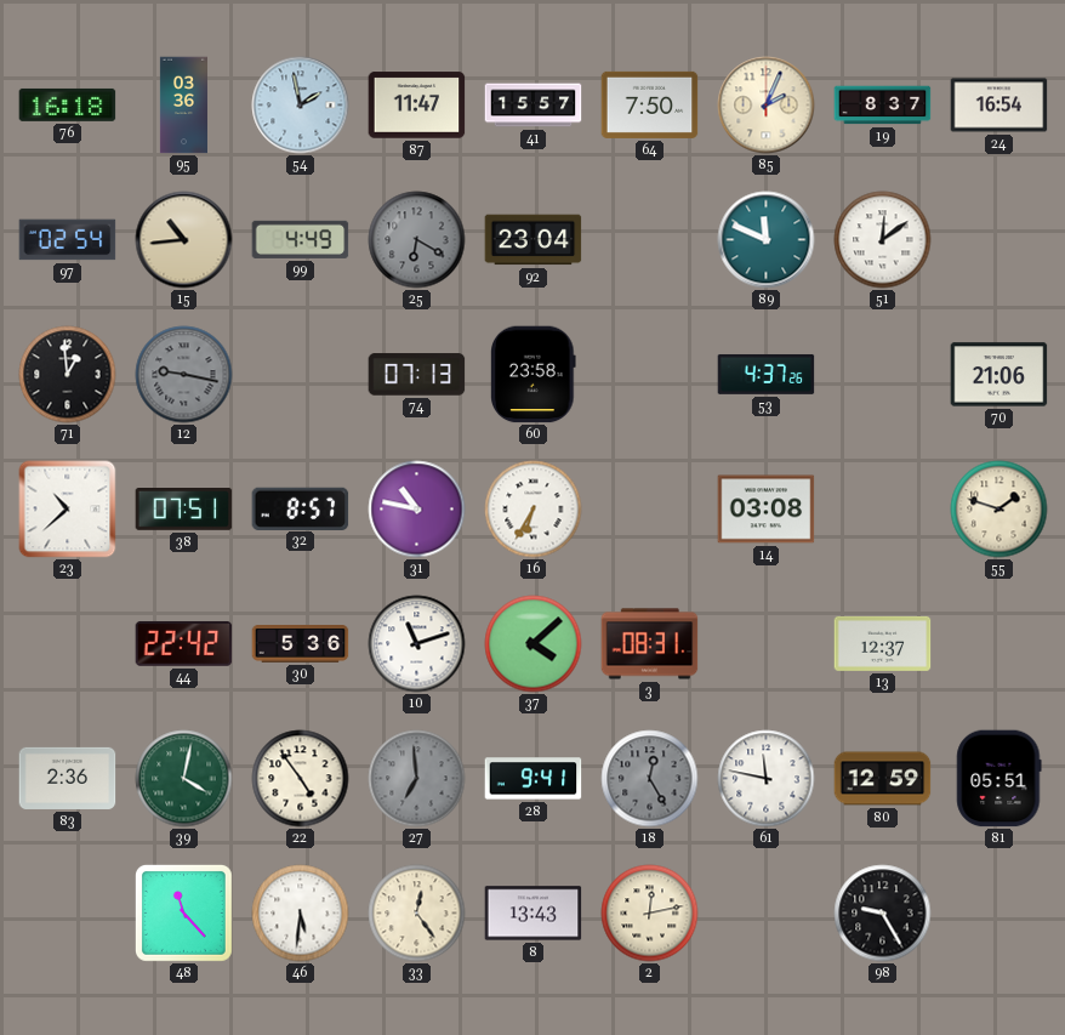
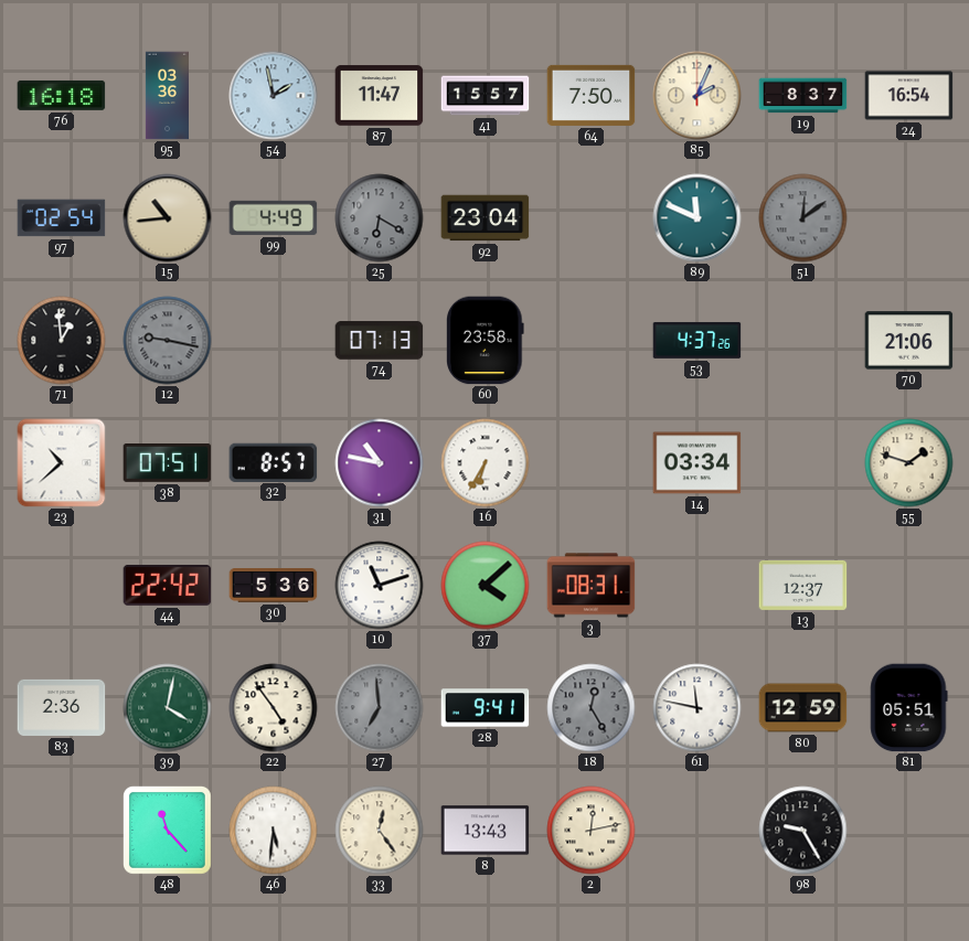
51 dial: white -> grey (803, 218)
14: 03:08 -> 03:34 (698, 463)
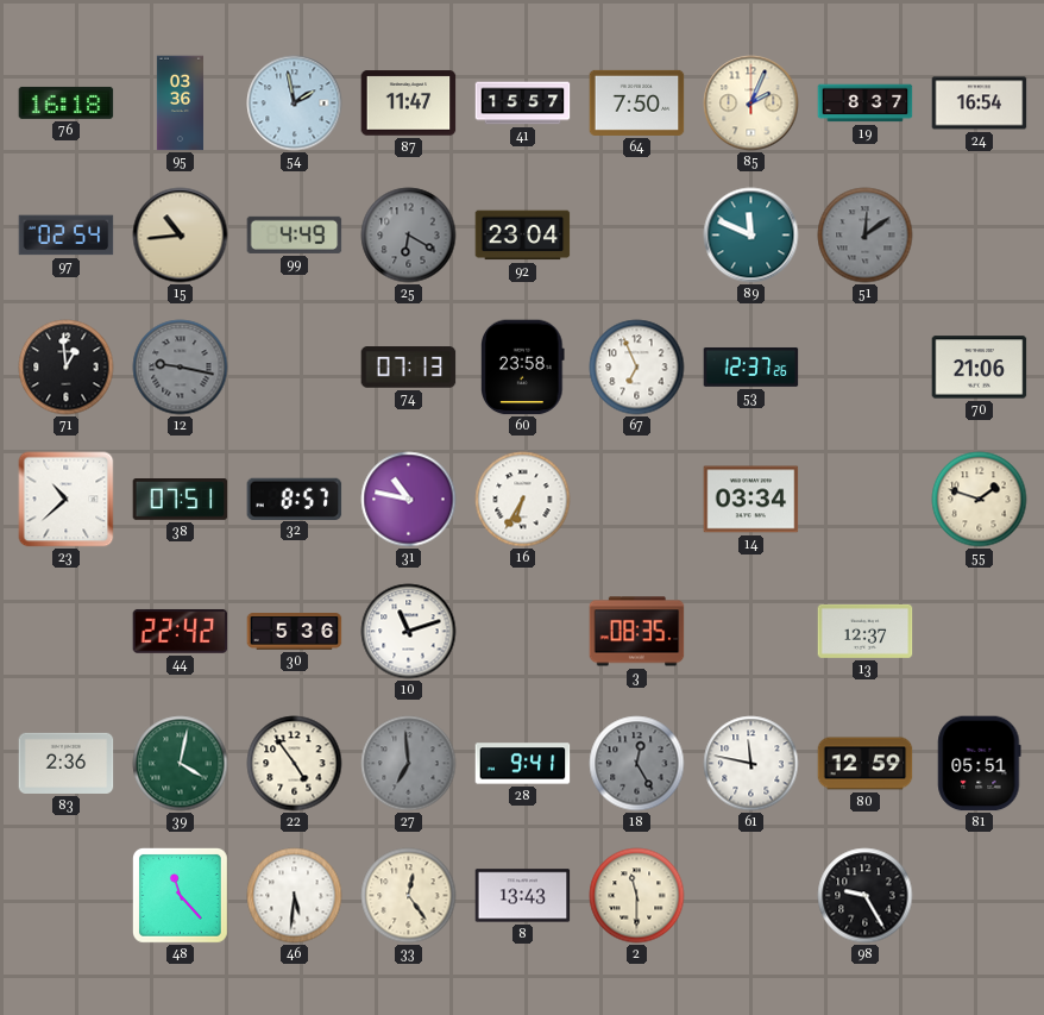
67: none -> 6:56 (637, 368)
53: 4:37 -> 12:37 (751, 366)
37: 4:08 -> none (486, 586)
3: 08:31 -> 08:35 (637, 632)
2: 12:13 -> 11:30 (637, 896)
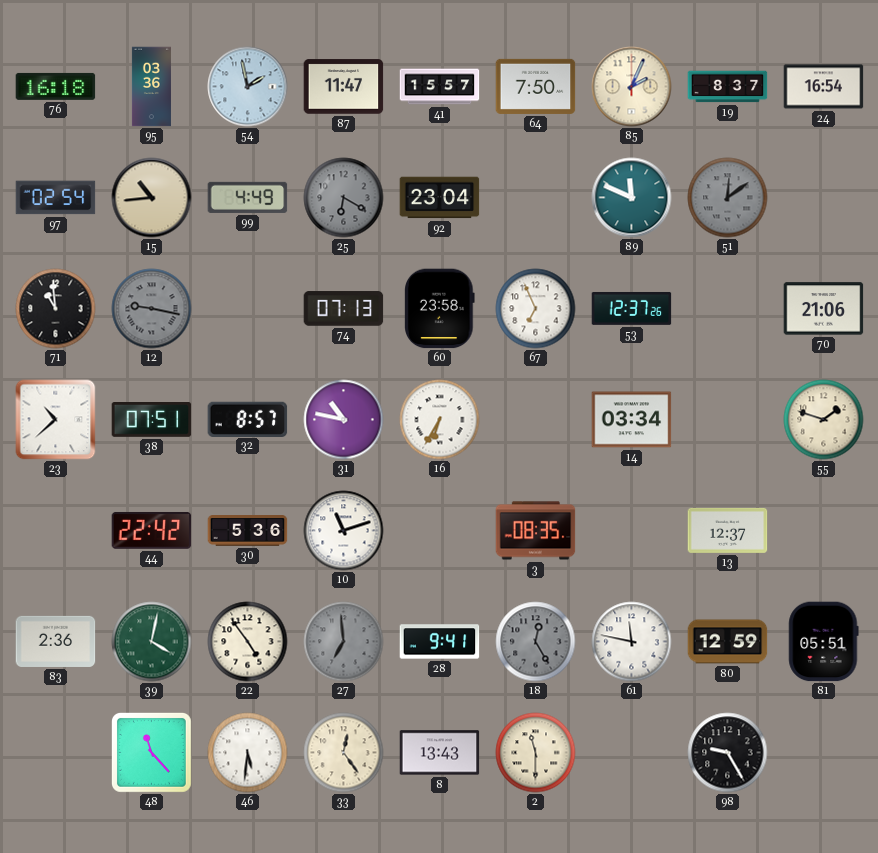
71: 12:59 -> 10:59 (56, 309)
